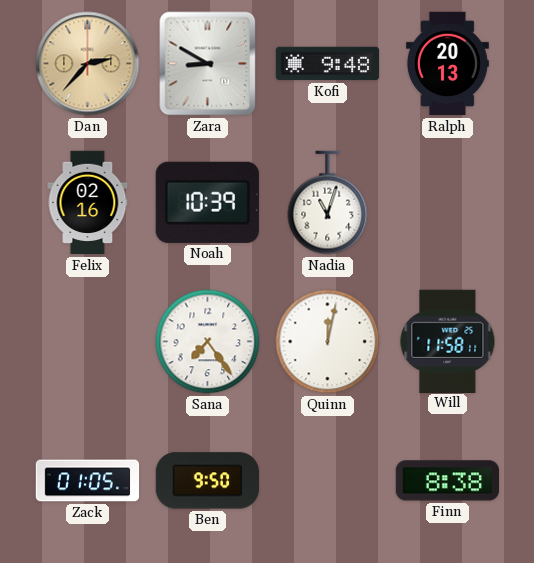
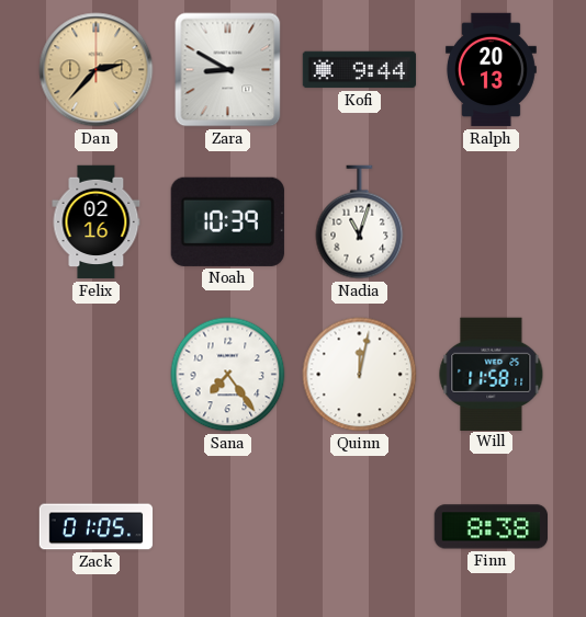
Kofi: 9:48 -> 9:44 (360, 70)
Ben: 9:50 -> none (207, 481)
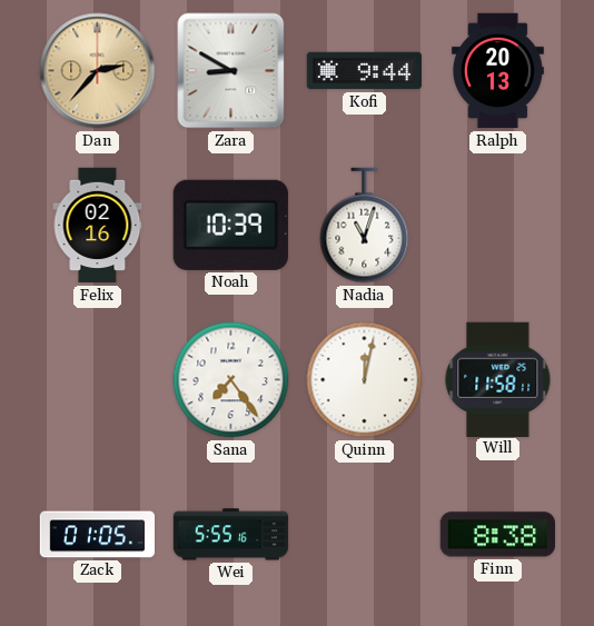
Wei: none -> 5:55 (231, 535)
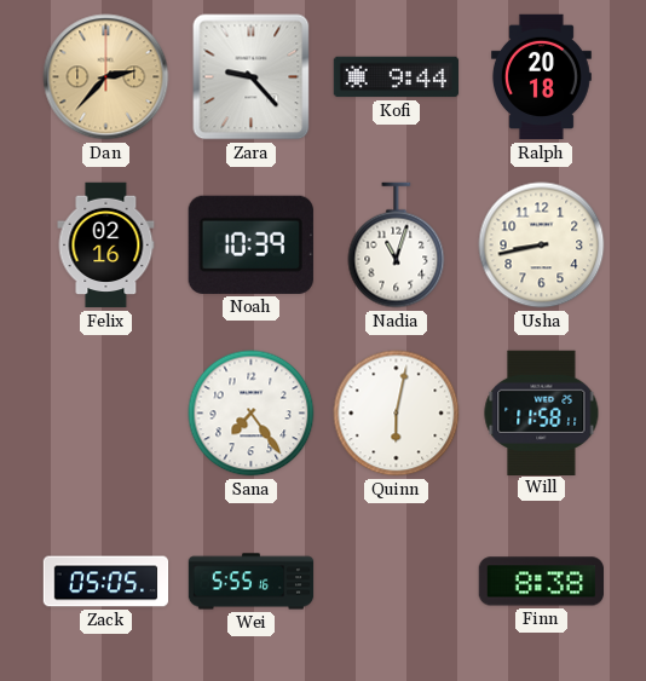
Zara: 8:50 -> 9:23 (252, 77)
Ralph: 20:13 -> 20:18 (541, 77)
Usha: none -> 8:43 (542, 246)
Quinn: 12:02 -> 6:02 (397, 414)
Zack: 01:05 -> 05:05 (106, 582)
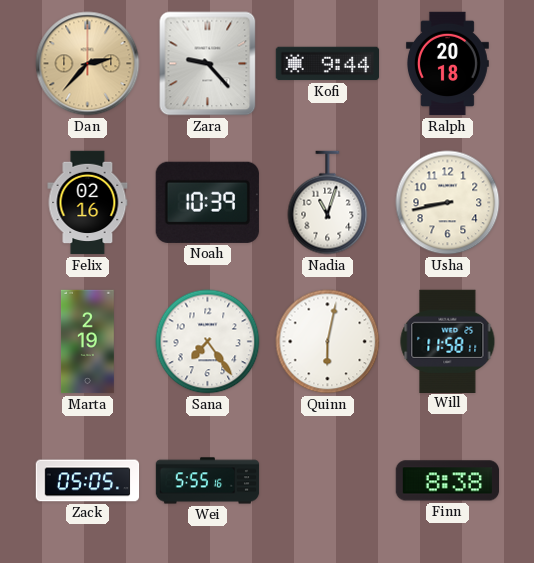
Marta: none -> 2:19 (88, 342)
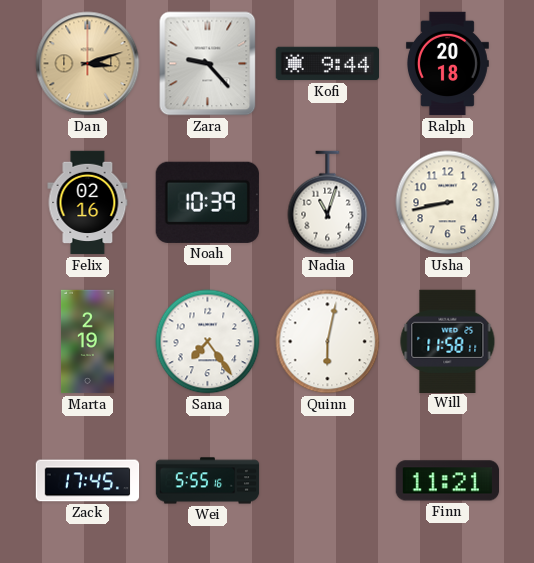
Dan: 2:37 -> 3:12 (88, 64)
Zack: 05:05 -> 17:45 (88, 481)
Finn: 8:38 -> 11:21 (447, 481)
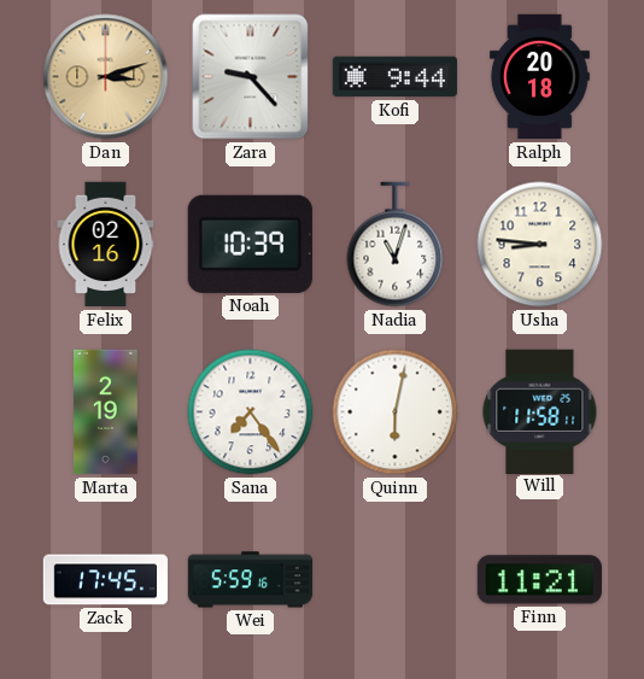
Usha: 8:43 -> 8:46 (540, 245)
Wei: 5:55 -> 5:59 (251, 580)
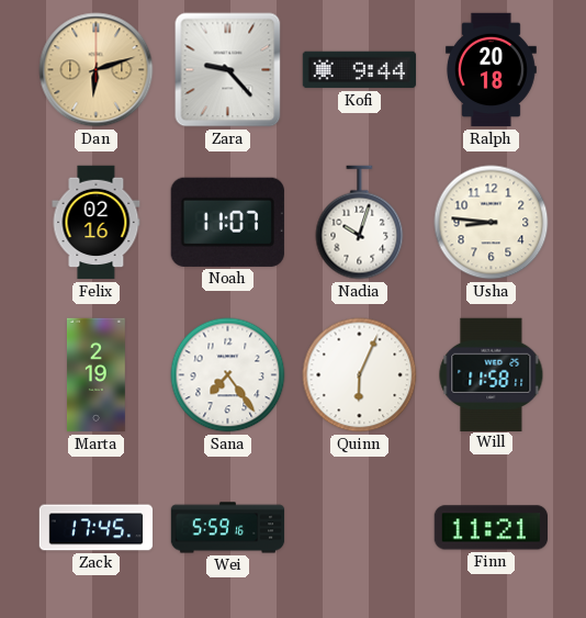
Dan: 3:12 -> 6:12 (97, 70)
Noah: 10:39 -> 11:07 (227, 222)
Nadia: 11:03 -> 10:03 (360, 223)
Quinn: 6:02 -> 6:04 (360, 375)
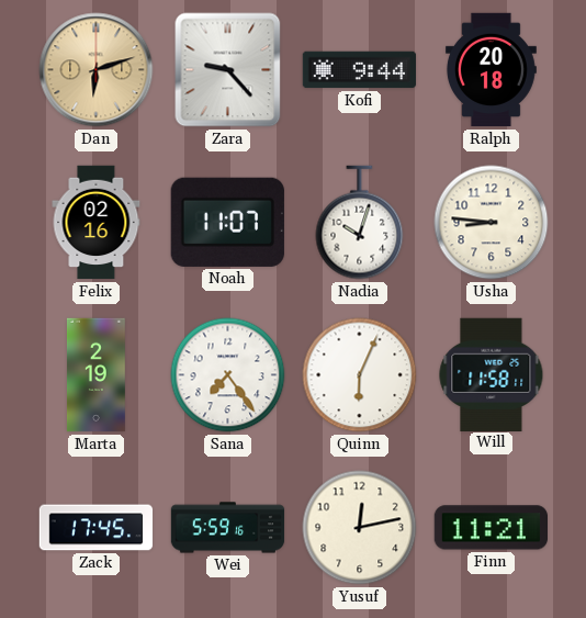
Yusuf: none -> 12:13 (360, 528)
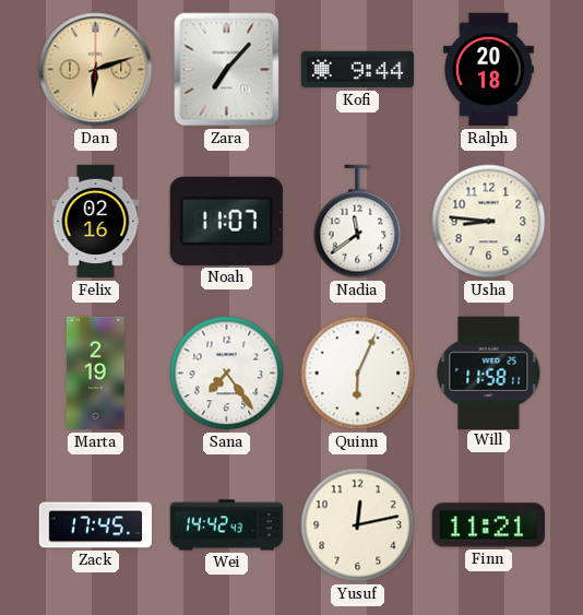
Zara: 9:23 -> 7:07 (227, 70)
Nadia: 10:03 -> 11:39 (358, 222)
Wei: 5:59 -> 14:42 (227, 525)
